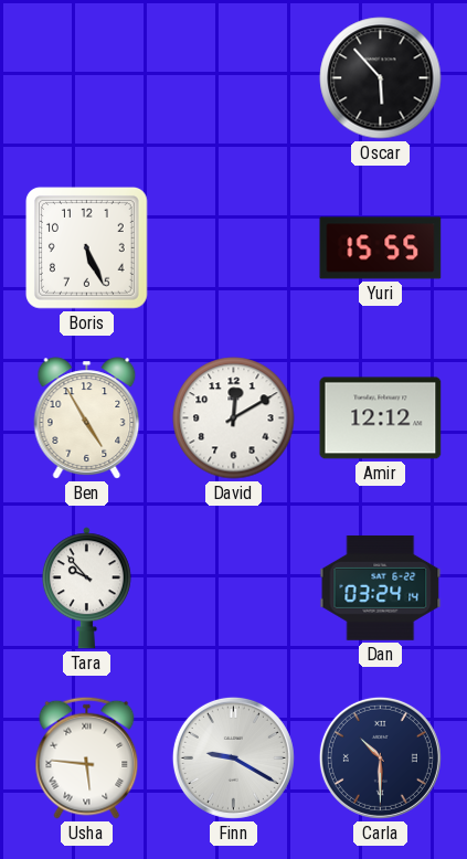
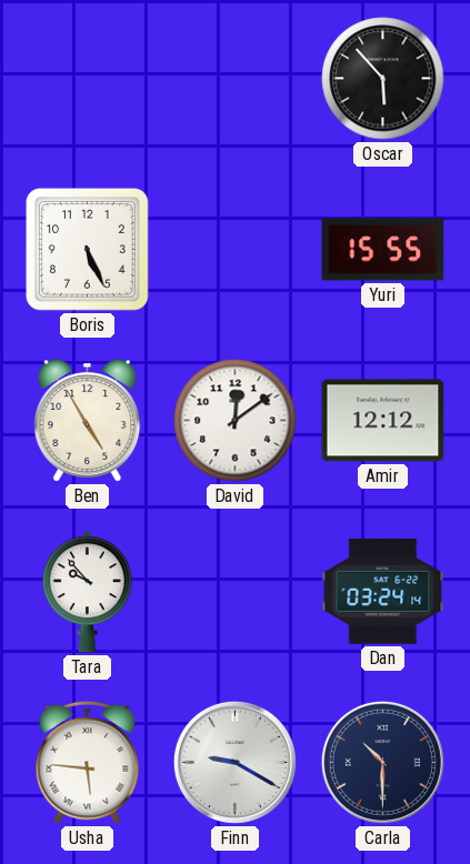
David: 12:10 -> 12:09 (236, 421)
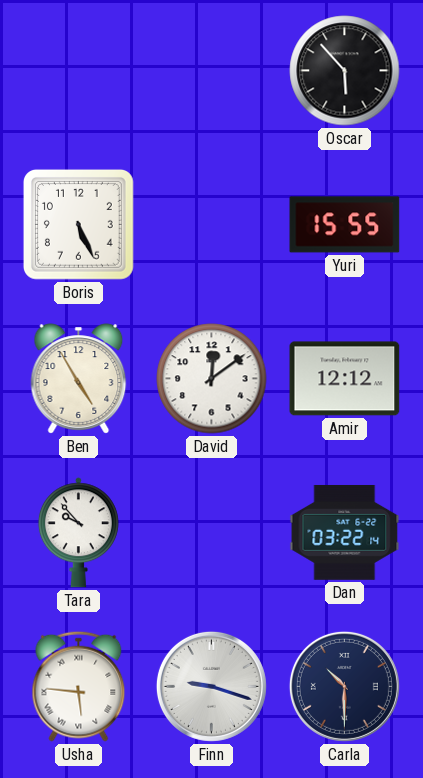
Dan: 03:24 -> 03:22 (345, 532)
Finn: 9:20 -> 9:18 (211, 686)
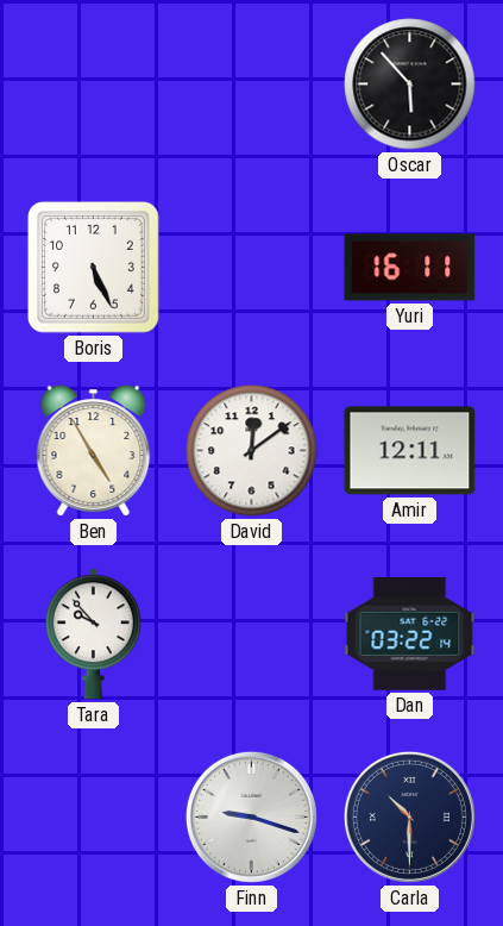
Yuri: 15:55 -> 16:11 (410, 268)
Amir: 12:12 -> 12:11 (410, 451)
Usha: 5:46 -> none (79, 686)
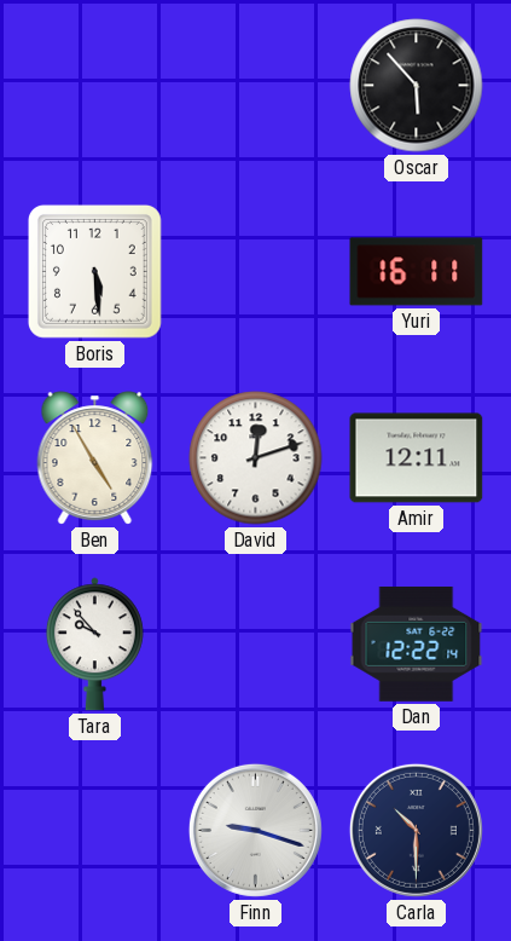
Boris: 5:26 -> 5:29 (94, 271)
David: 12:09 -> 12:12 (256, 458)
Dan: 03:22 -> 12:22 (417, 643)
